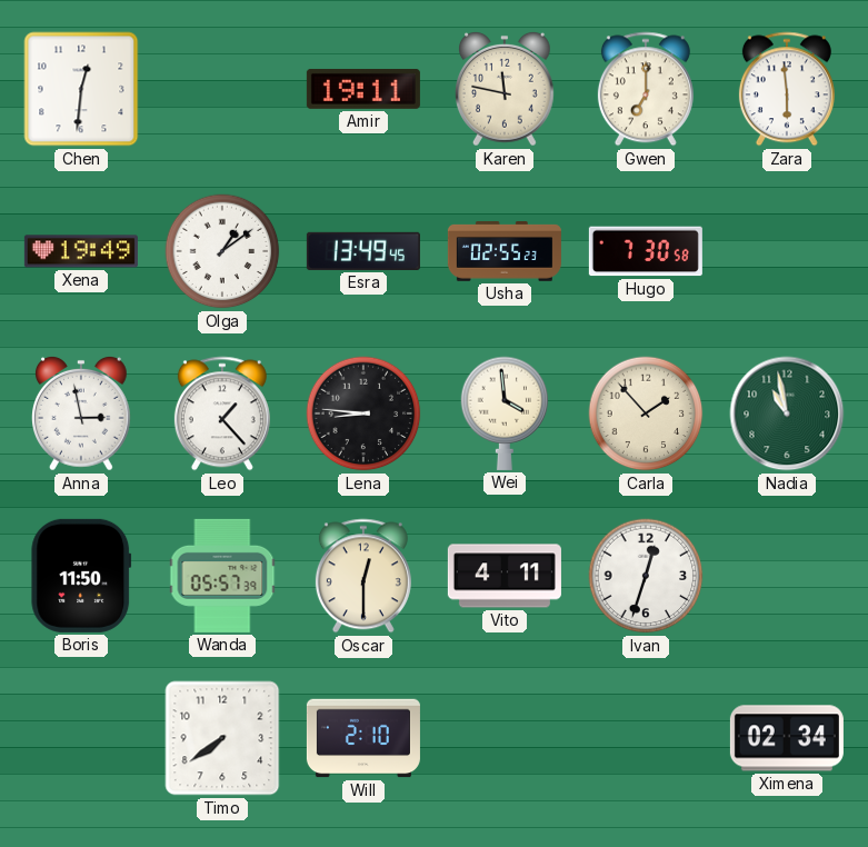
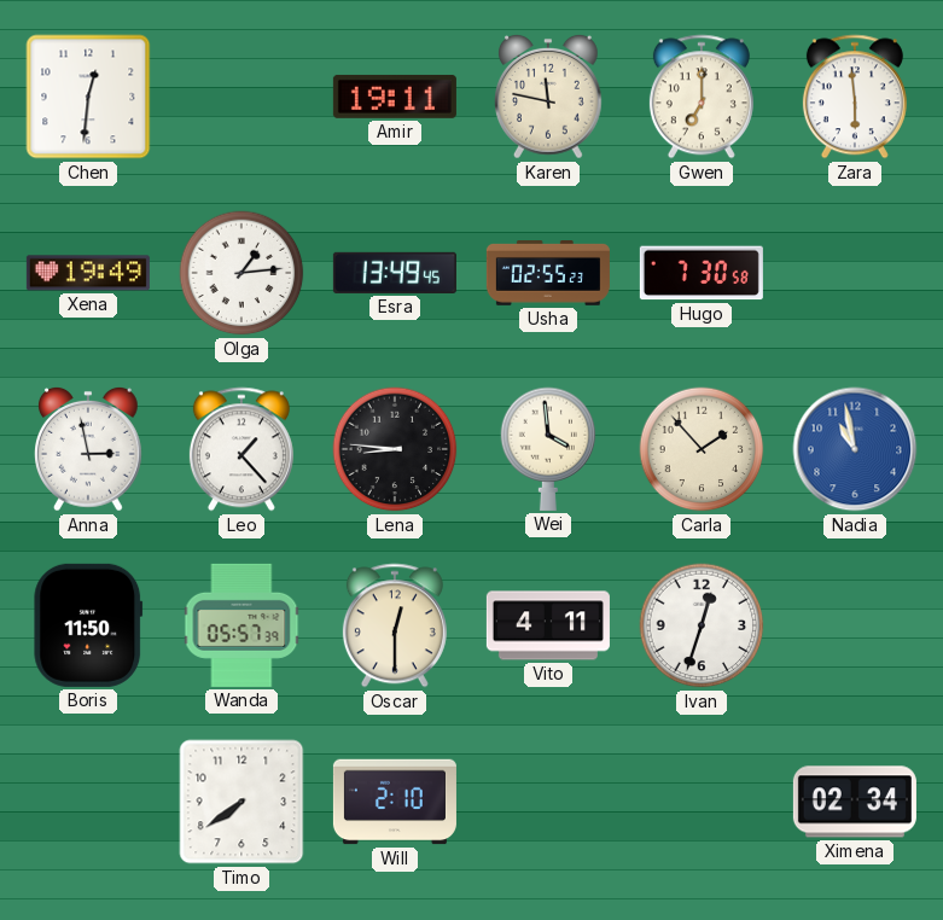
Olga: 1:09 -> 1:14 (241, 273)
Nadia dial: green -> blue (855, 449)
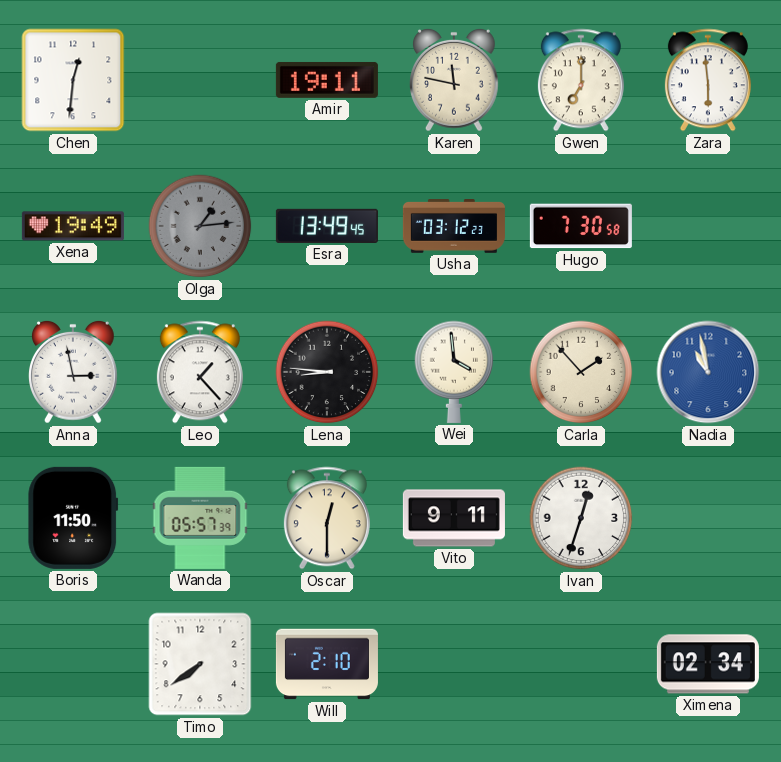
Olga dial: white -> grey (200, 226)
Usha: 02:55 -> 03:12 (454, 227)
Vito: 4:11 -> 9:11 (454, 518)
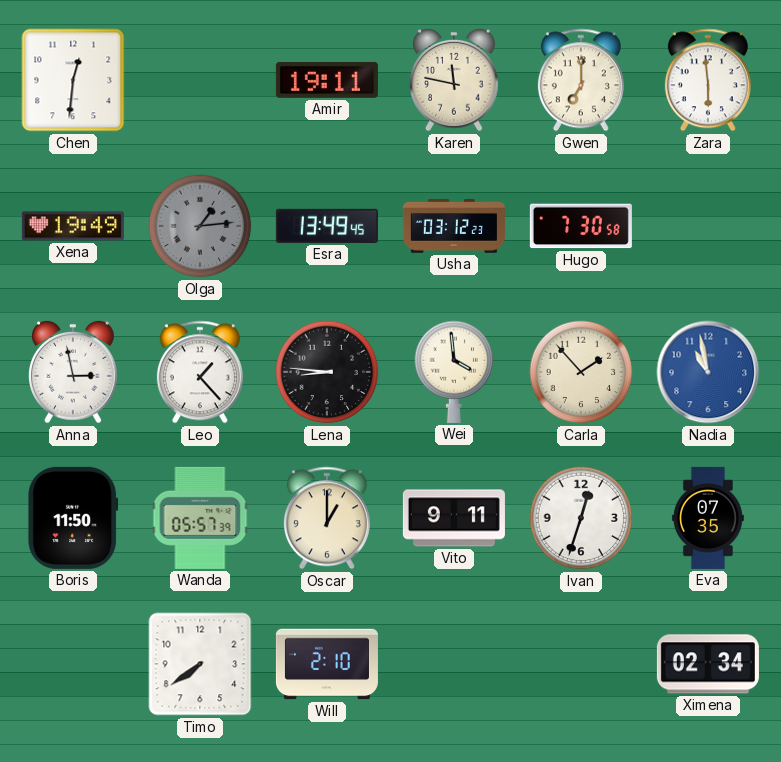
Oscar: 12:30 -> 1:00 (327, 518)
Eva: none -> 07:35 (708, 518)
